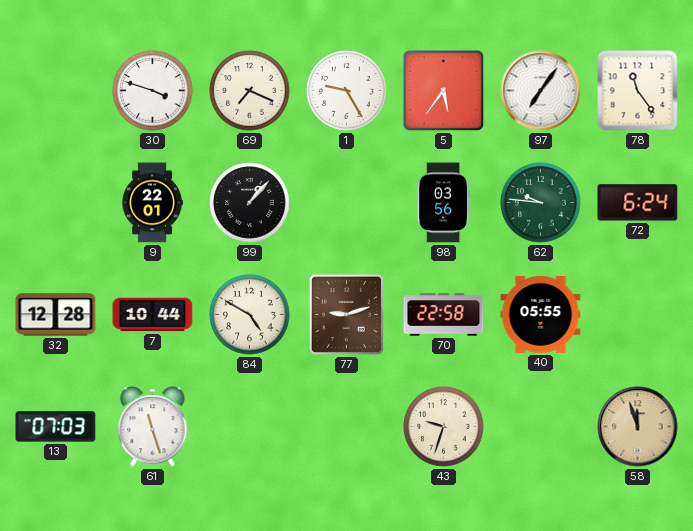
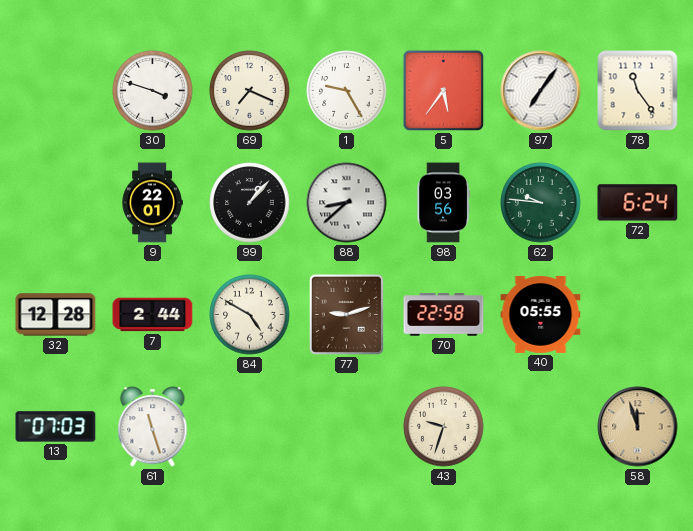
88: none -> 8:38 (347, 203)
7: 10:44 -> 2:44 (153, 315)
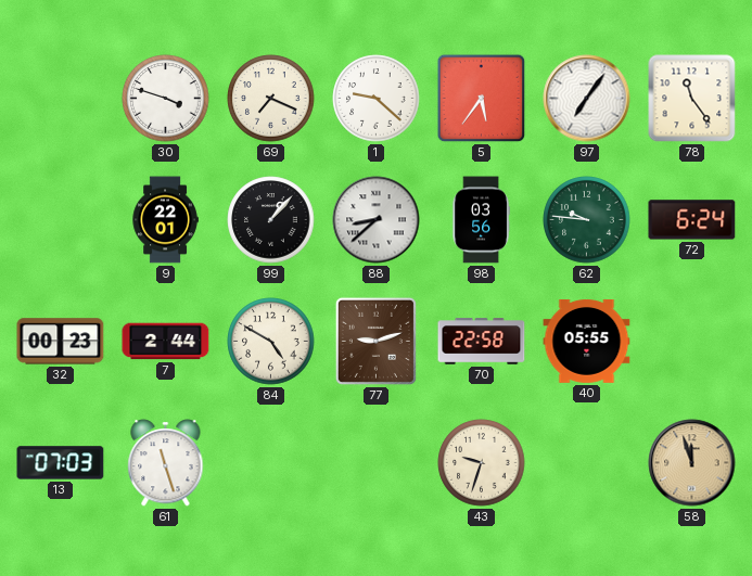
1: 9:25 -> 9:22 (377, 99)
32: 12:28 -> 00:23 (61, 342)
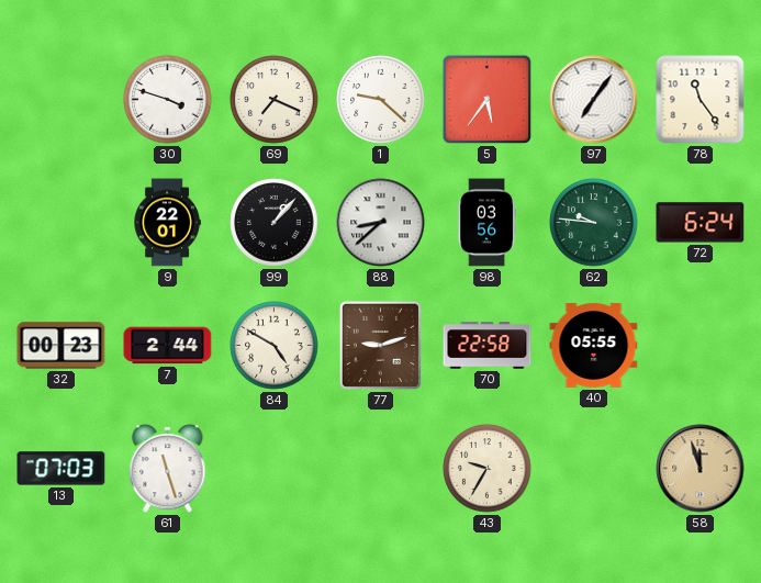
43: 9:33 -> 9:35 (488, 469)
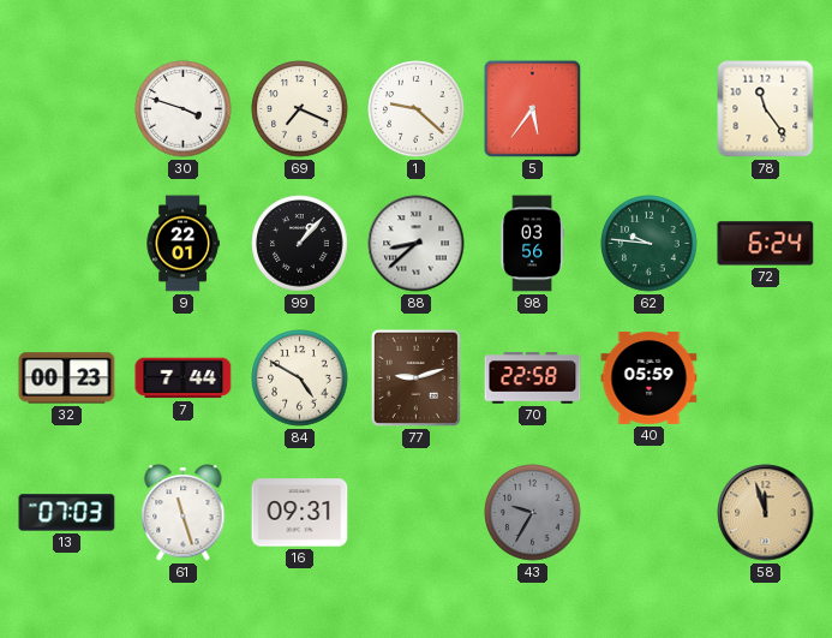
97: 7:06 -> none (594, 100)
7: 2:44 -> 7:44 (184, 378)
40: 05:55 -> 05:59 (650, 377)
16: none -> 09:31 (300, 513)
43 dial: cream -> grey (533, 513)
